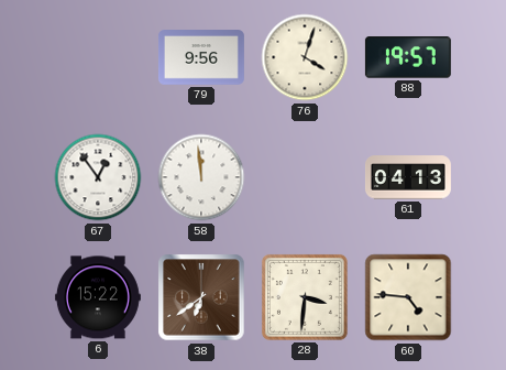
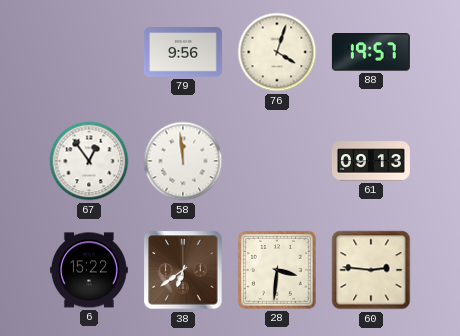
61: 04:13 -> 09:13 (371, 161)
60: 4:46 -> 2:46 (371, 270)
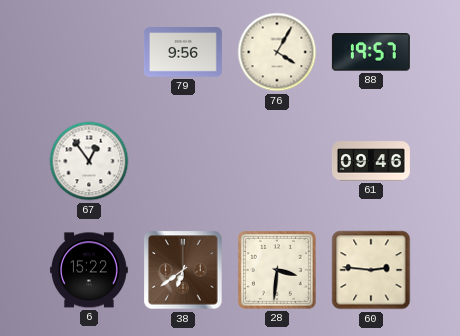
76: 4:03 -> 4:05 (277, 52)
58: 11:59 -> none (183, 161)
61: 09:13 -> 09:46 (371, 161)
